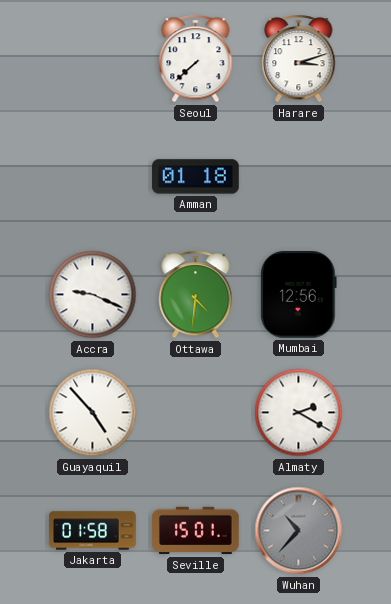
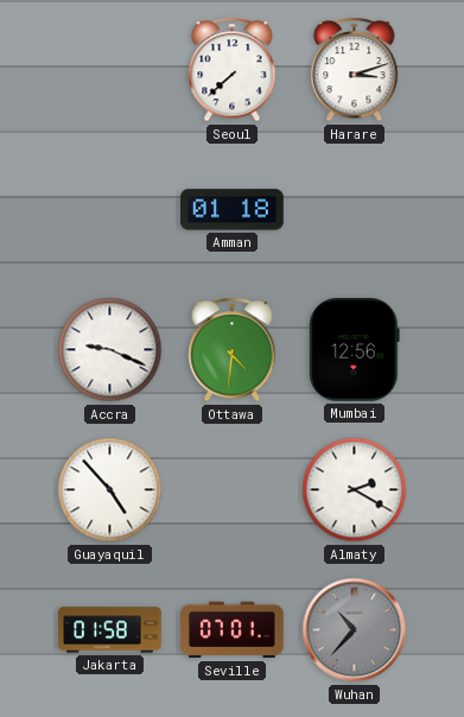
Seville: 15:01 -> 07:01 (233, 630)
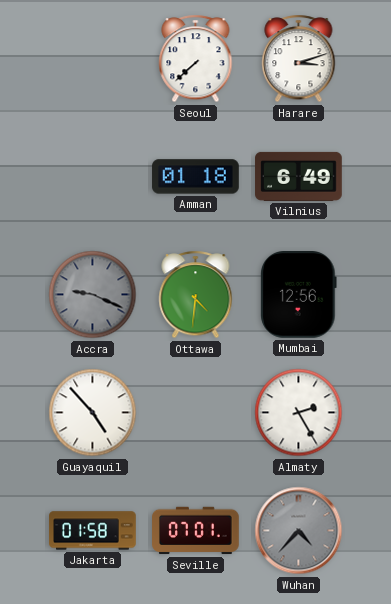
Vilnius: none -> 6:49 (299, 176)
Accra dial: white -> grey (93, 295)
Almaty: 2:20 -> 2:25 (299, 413)
Wuhan: 10:37 -> 4:37 (299, 531)
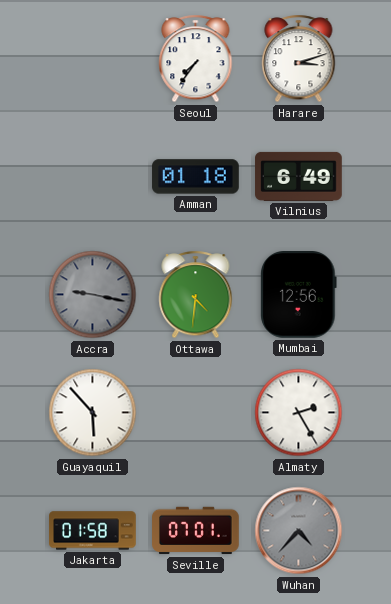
Seoul: 7:38 -> 7:36 (196, 59)
Accra: 9:19 -> 9:17 (93, 295)
Guayaquil: 4:53 -> 5:53 (93, 413)
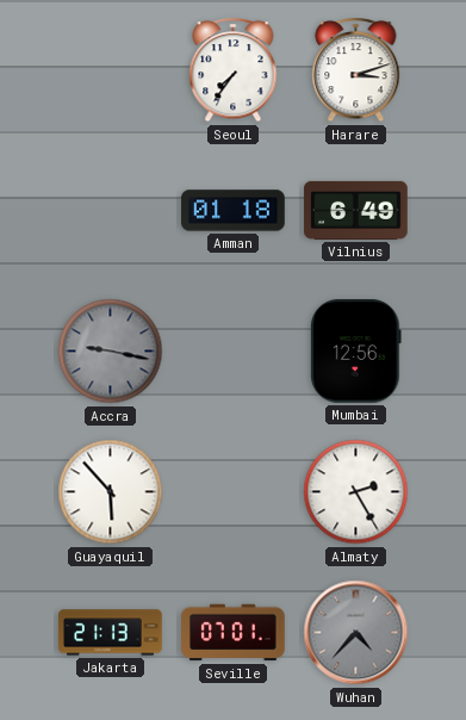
Ottawa: 4:31 -> none (196, 295)
Jakarta: 01:58 -> 21:13 (111, 633)
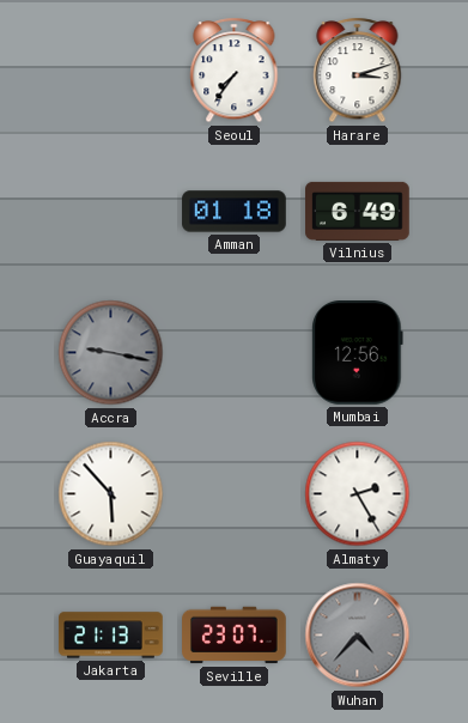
Seville: 07:01 -> 23:07 (235, 636)
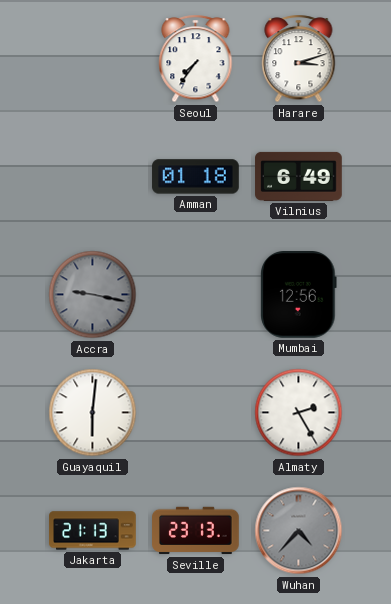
Guayaquil: 5:53 -> 6:01 (93, 413)
Seville: 23:07 -> 23:13 (196, 531)
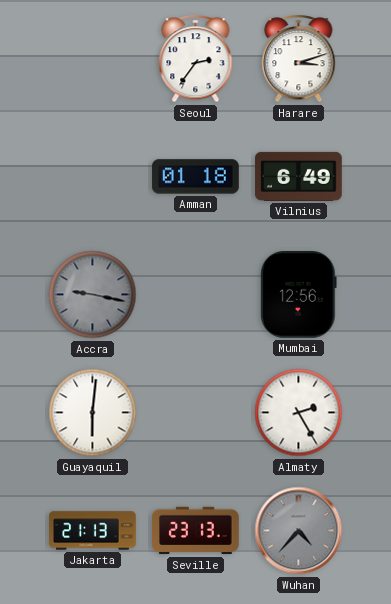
Seoul: 7:36 -> 2:36 (196, 59)
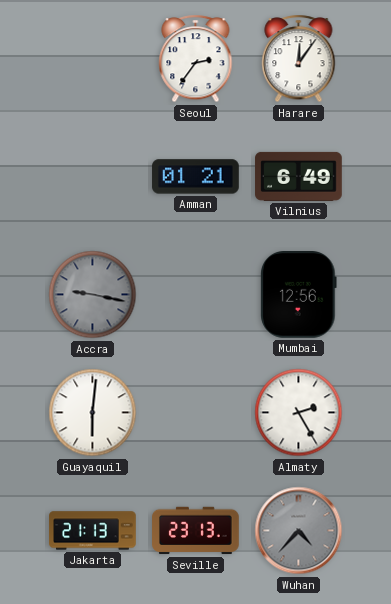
Harare: 3:12 -> 12:06 (299, 59)
Amman: 01:18 -> 01:21 (196, 177)
